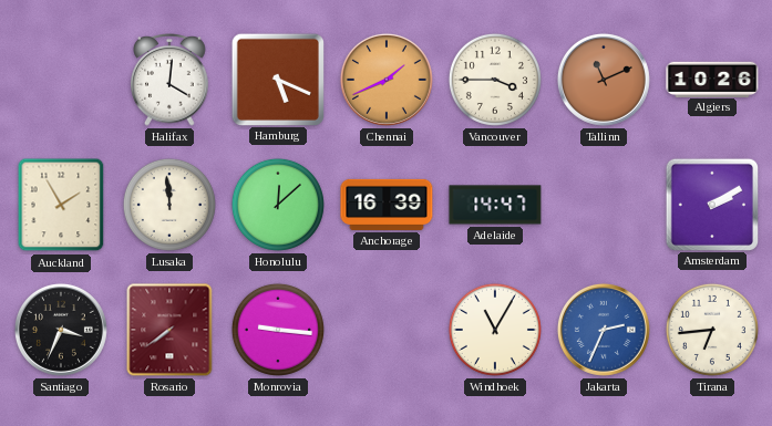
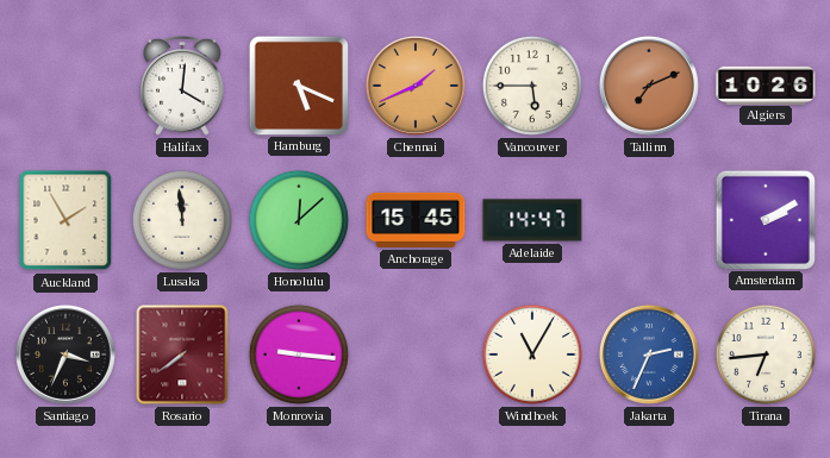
Vancouver: 3:45 -> 5:45 (532, 86)
Tallinn: 11:11 -> 7:11 (649, 86)
Anchorage: 16:39 -> 15:45 (416, 220)
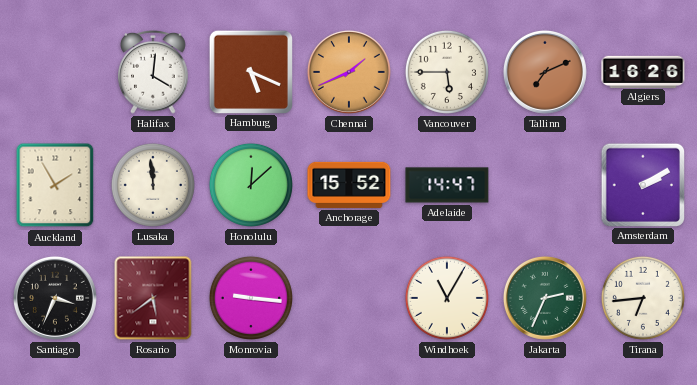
Algiers: 10:26 -> 16:26 (643, 71)
Anchorage: 15:45 -> 15:52 (349, 185)
Rosario: 7:39 -> 5:39 (153, 298)
Jakarta dial: blue -> green (545, 298)
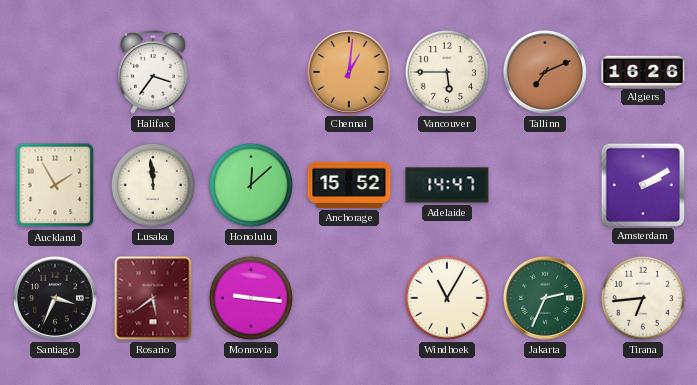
Halifax: 4:01 -> 3:36 (153, 73)
Hamburg: 5:19 -> none (250, 71)
Chennai: 1:41 -> 1:01 (349, 72)
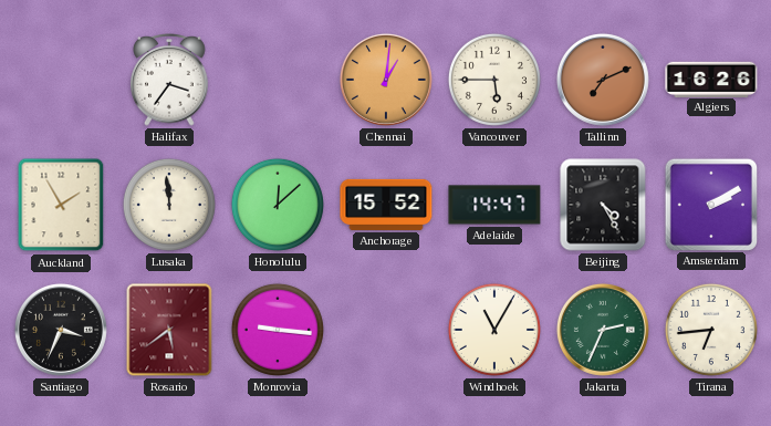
Beijing: none -> 4:25 (603, 205)
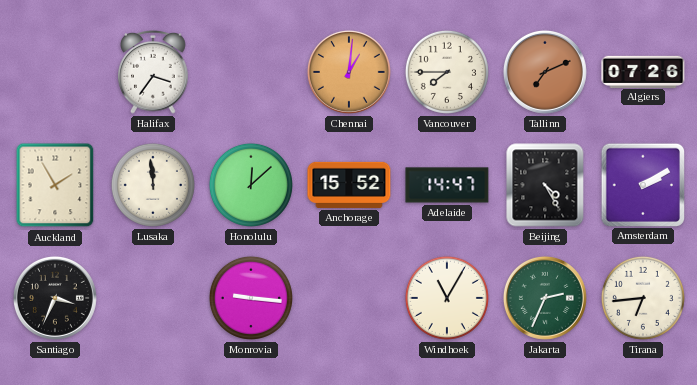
Vancouver: 5:45 -> 7:45 (447, 72)
Algiers: 16:26 -> 07:26 (643, 71)
Rosario: 5:39 -> none (169, 330)
